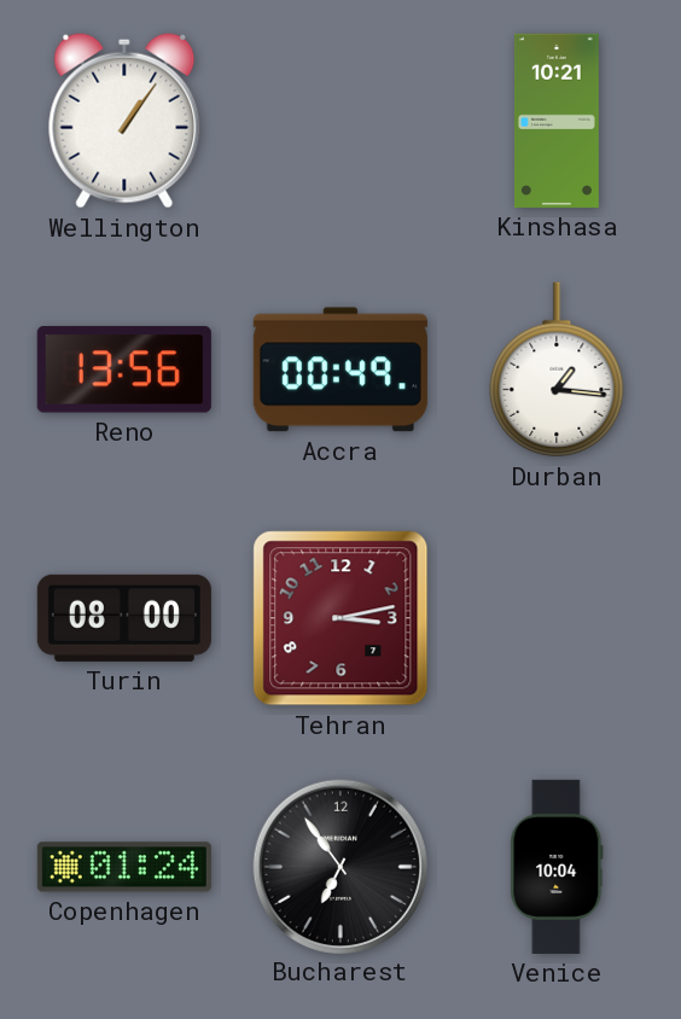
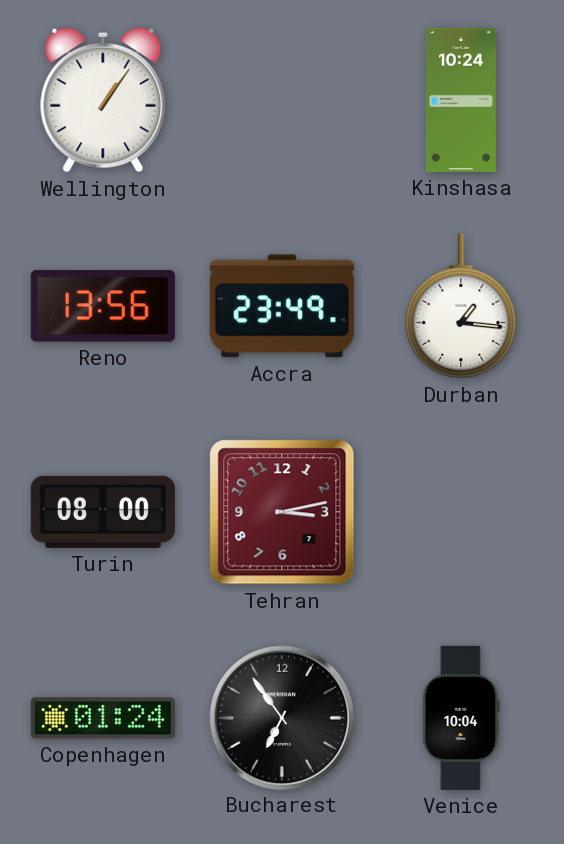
Kinshasa: 10:21 -> 10:24 (461, 100)
Accra: 00:49 -> 23:49 (282, 306)
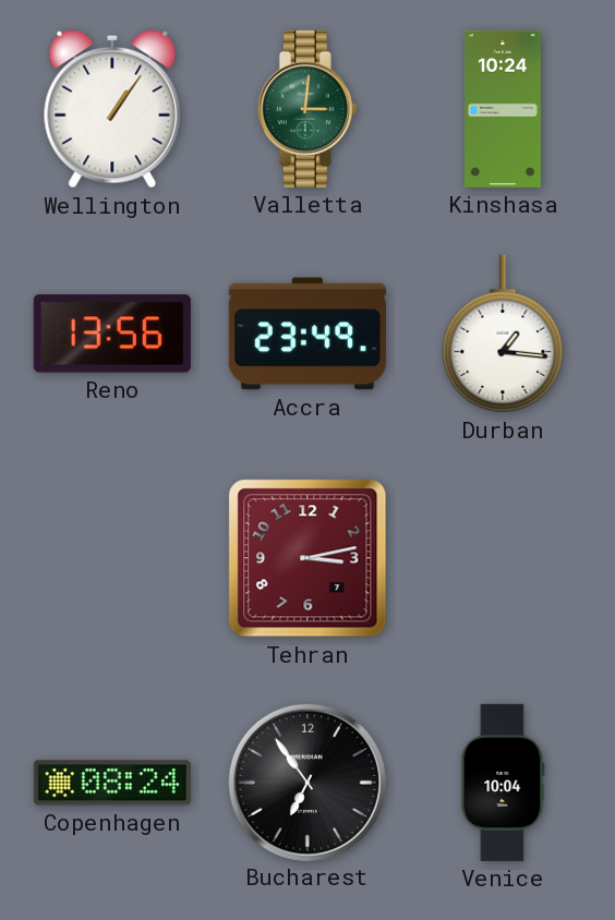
Valletta: none -> 3:01 (307, 109)
Turin: 08:00 -> none (103, 512)
Copenhagen: 01:24 -> 08:24 (112, 783)
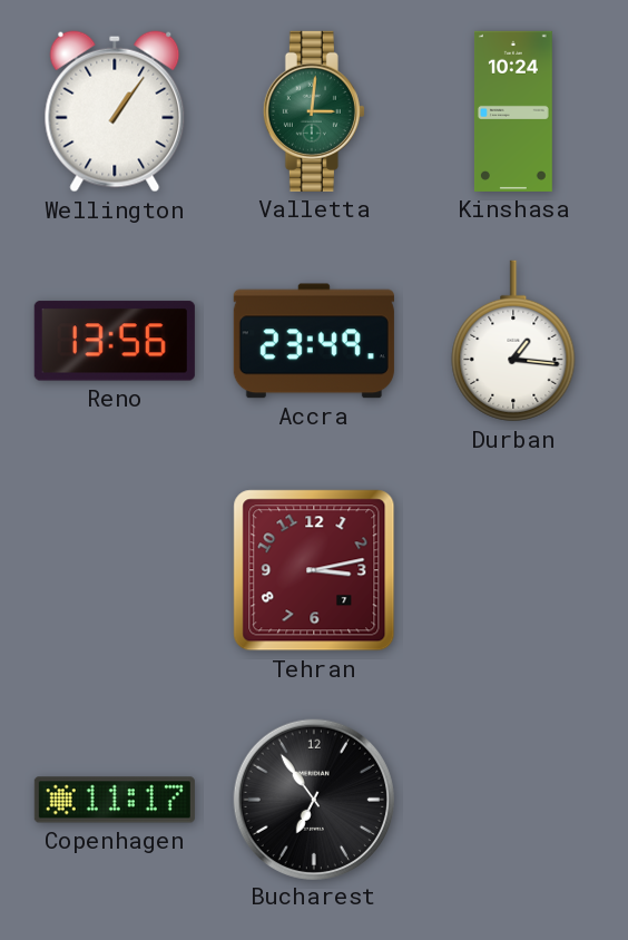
Copenhagen: 08:24 -> 11:17 (115, 800)
Venice: 10:04 -> none (503, 783)
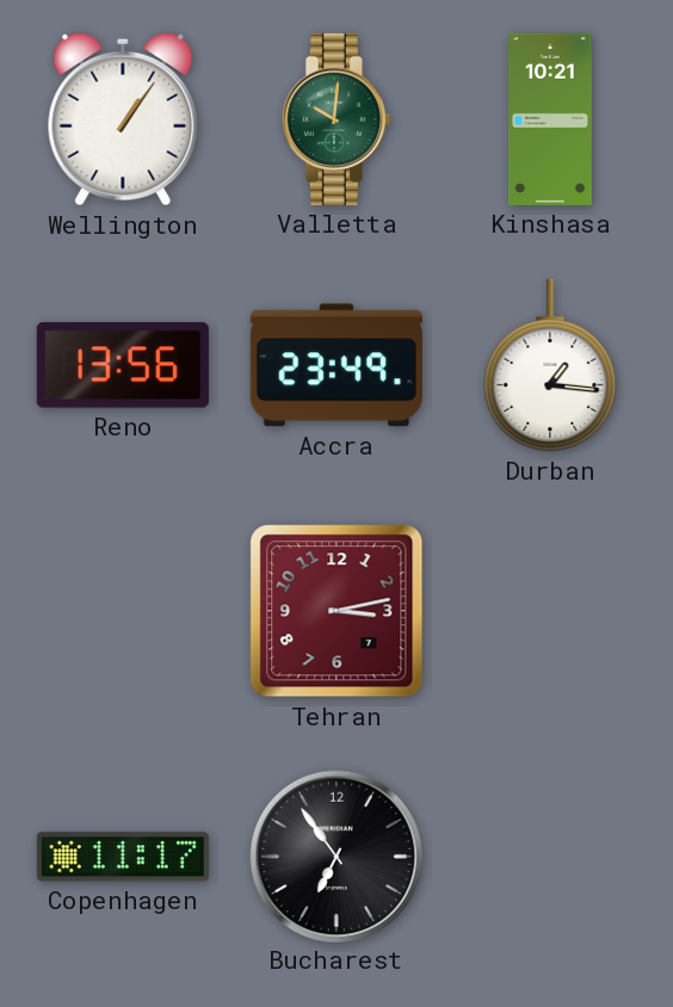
Valletta: 3:01 -> 10:01 (336, 119)
Kinshasa: 10:24 -> 10:21 (550, 119)
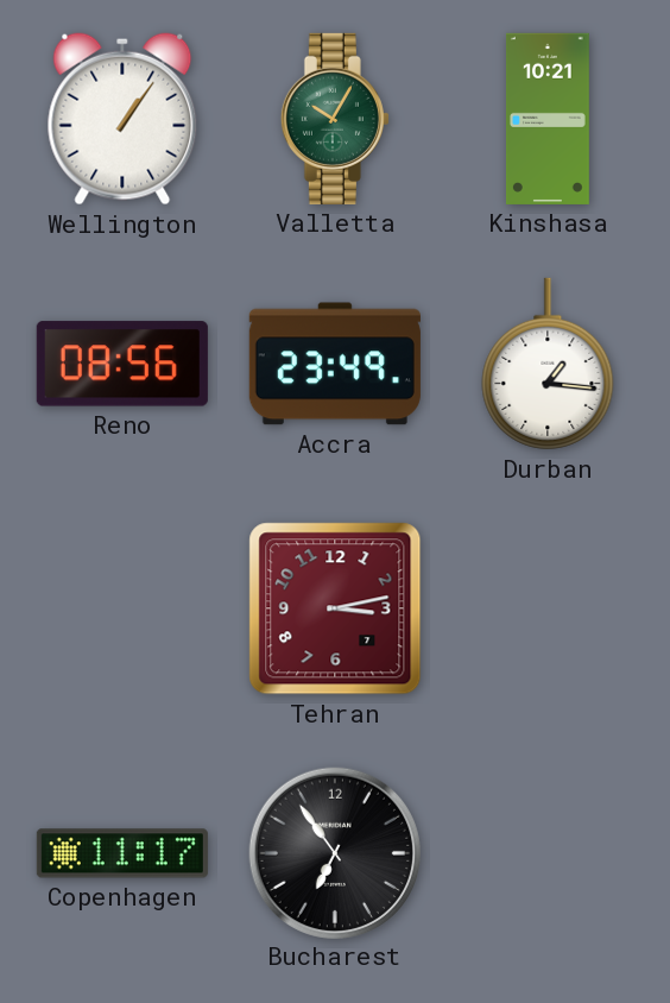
Valletta: 10:01 -> 10:05 (335, 119)
Reno: 13:56 -> 08:56 (122, 364)
